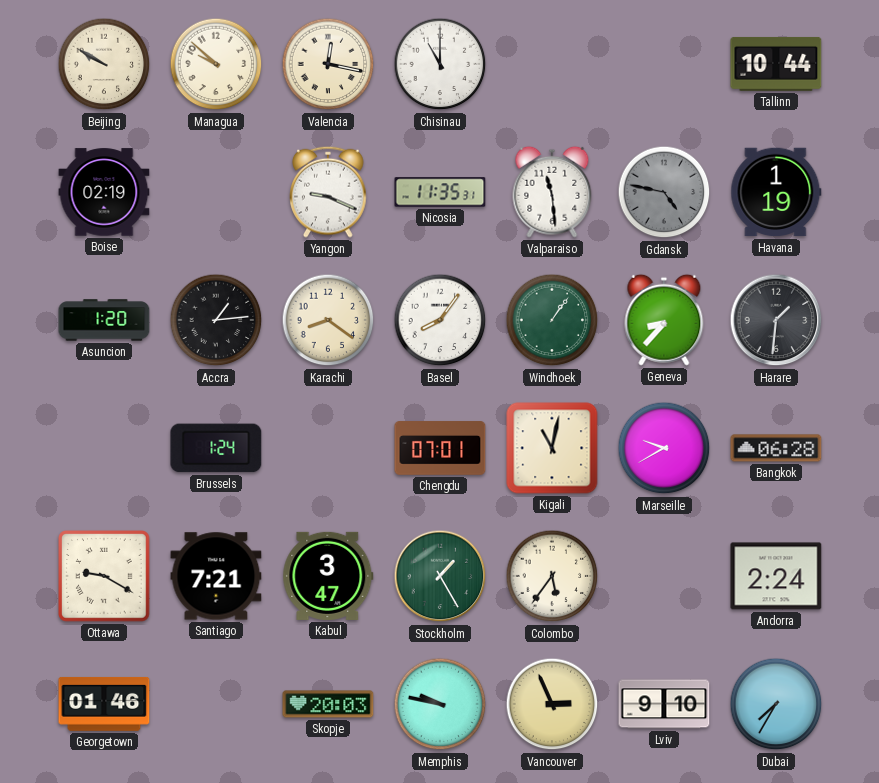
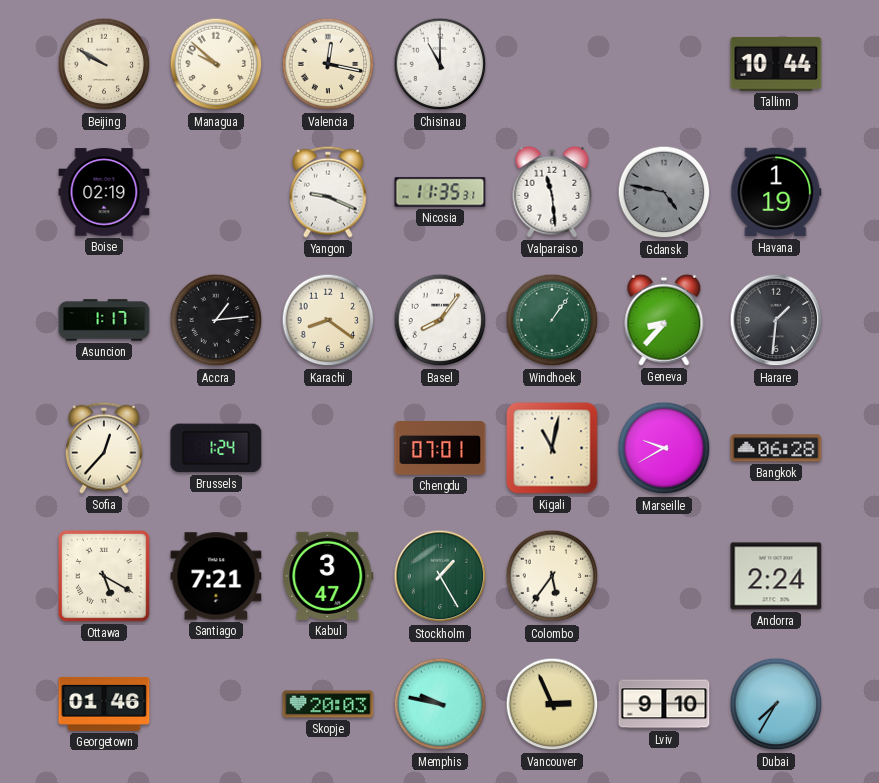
Asuncion: 1:20 -> 1:17 (104, 320)
Sofia: none -> 12:37 (104, 448)
Ottawa: 9:20 -> 5:20 (105, 577)
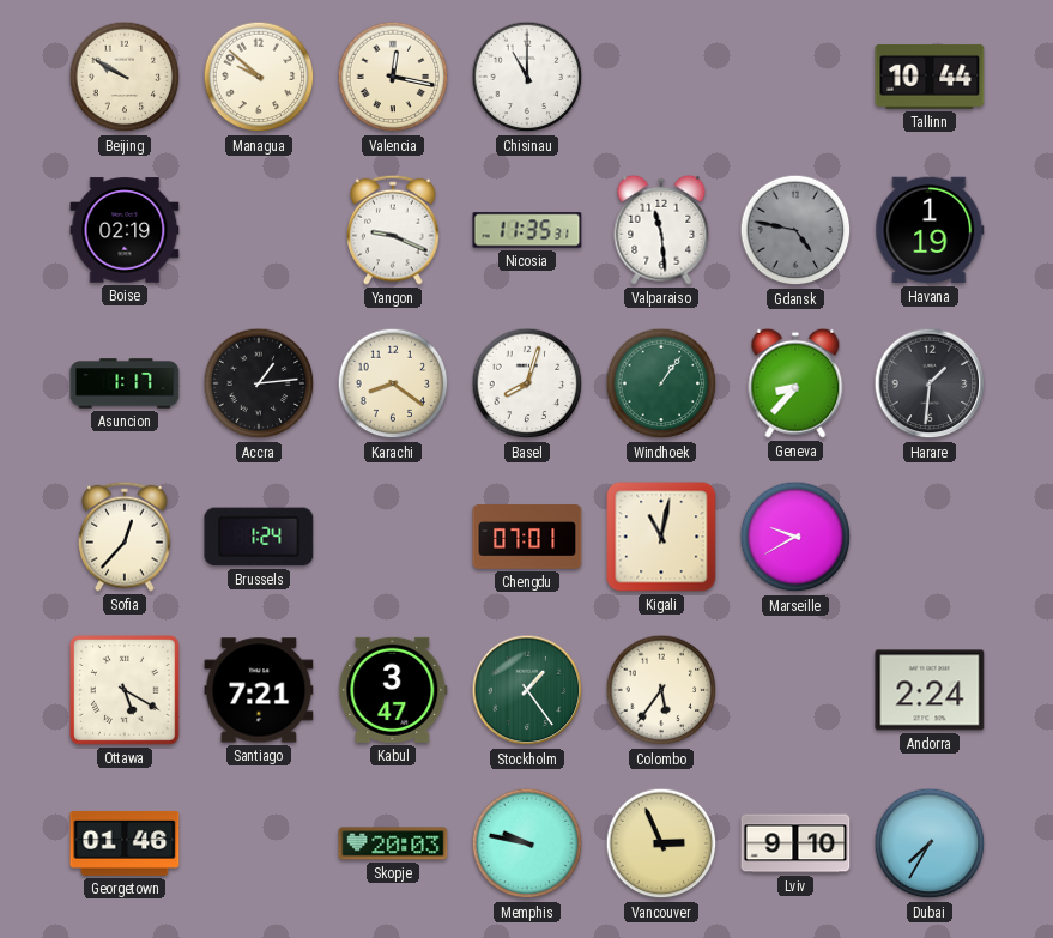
Basel: 8:06 -> 8:03 (527, 383)
Bangkok: 06:28 -> none (776, 448)
Stockholm: 1:25 -> 1:24 (527, 690)
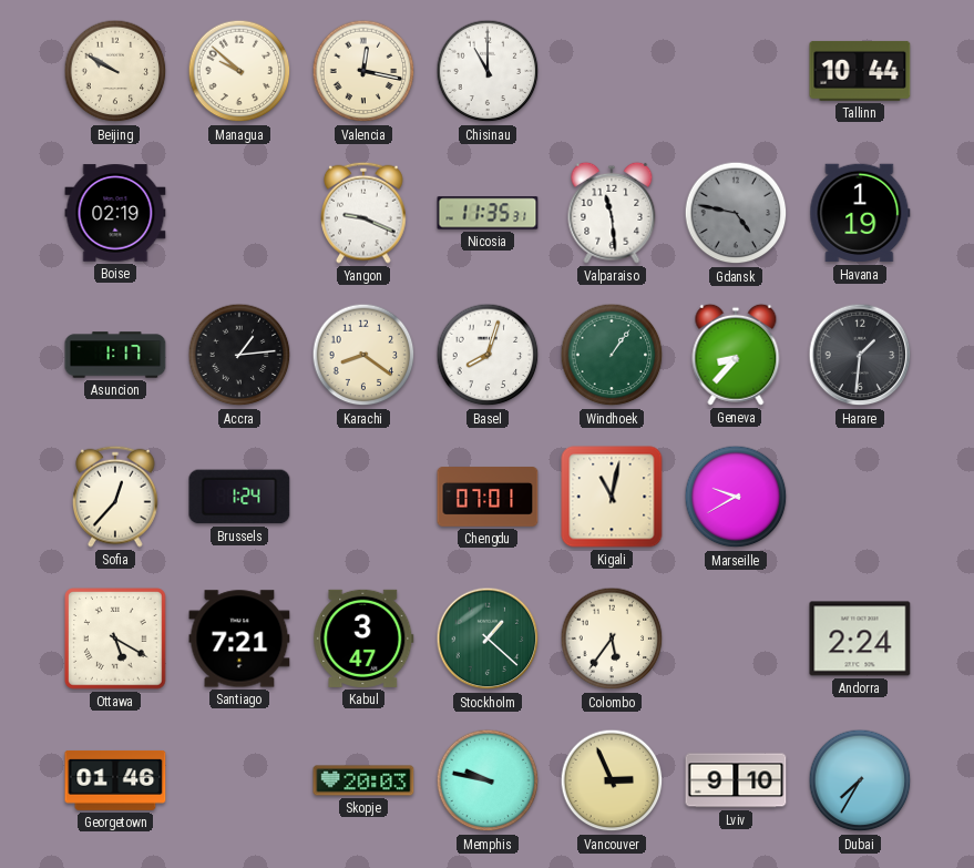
Stockholm: 1:24 -> 1:22 (488, 639)
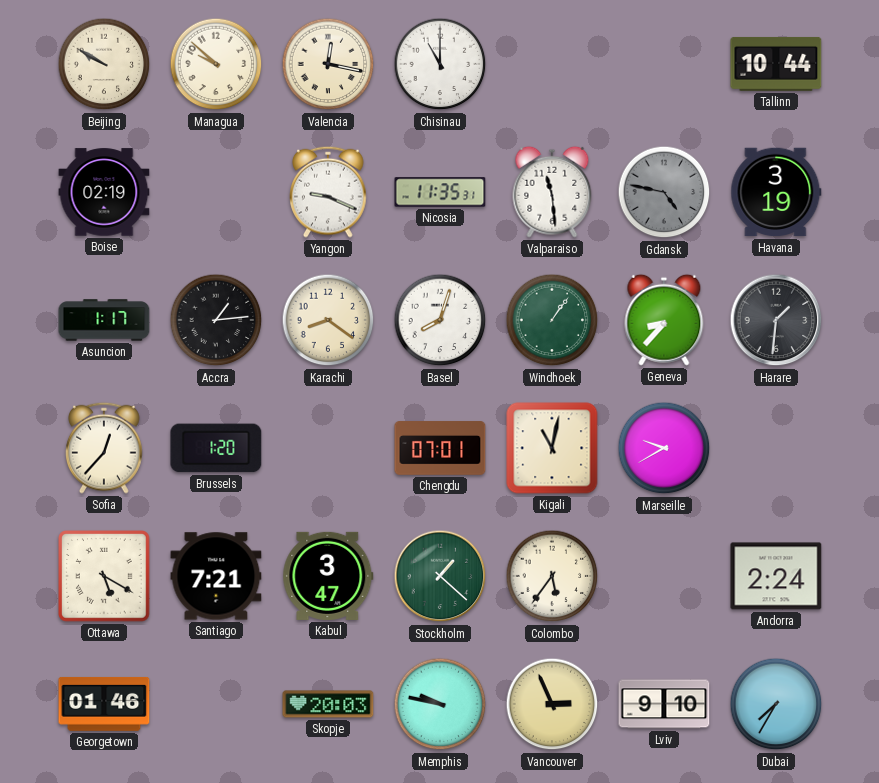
Havana: 1:19 -> 3:19 (776, 192)
Brussels: 1:24 -> 1:20 (216, 448)
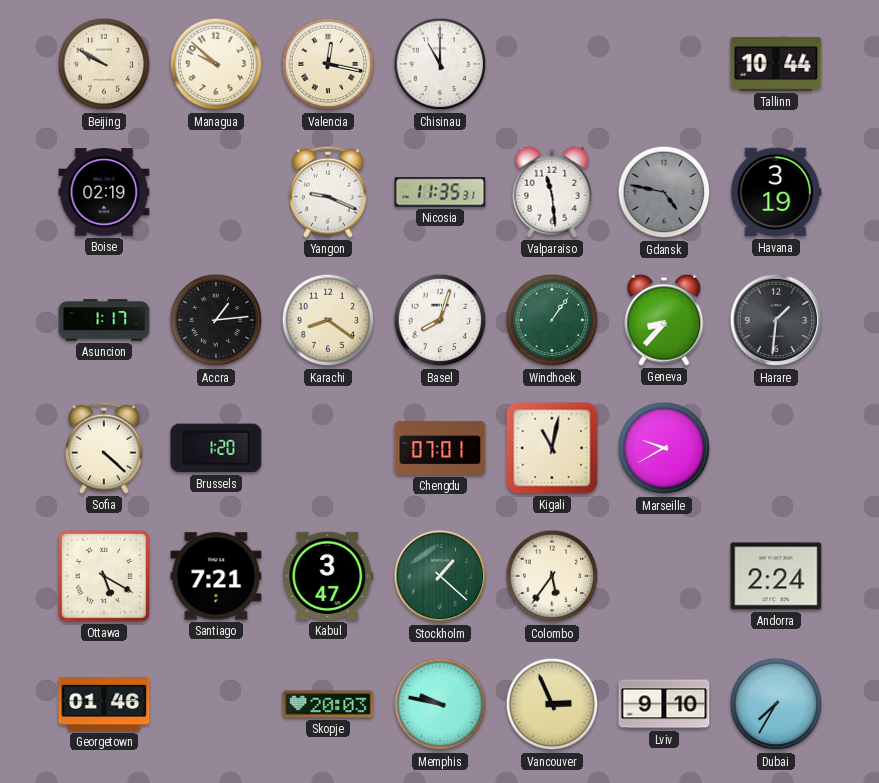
Sofia: 12:37 -> 4:22 (104, 448)
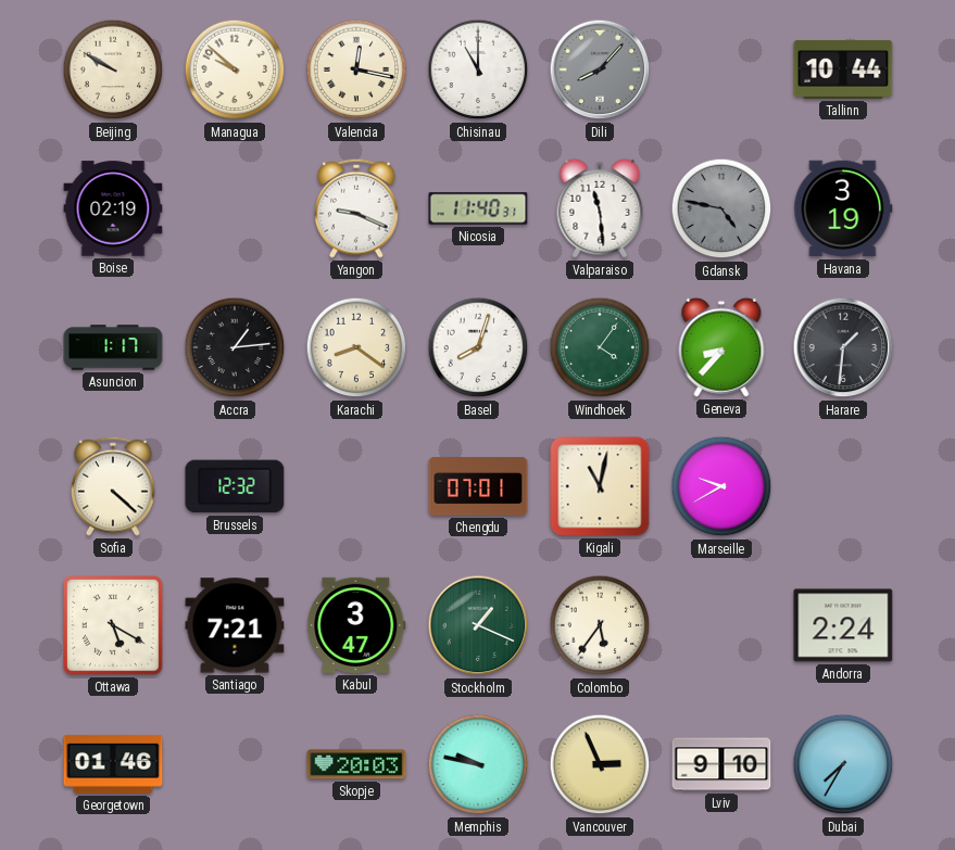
Dili: none -> 8:07 (600, 69)
Nicosia: 11:35 -> 11:40 (478, 208)
Windhoek: 1:06 -> 4:06 (600, 347)
Brussels: 1:20 -> 12:32 (235, 486)
Stockholm: 1:22 -> 1:19 (478, 625)
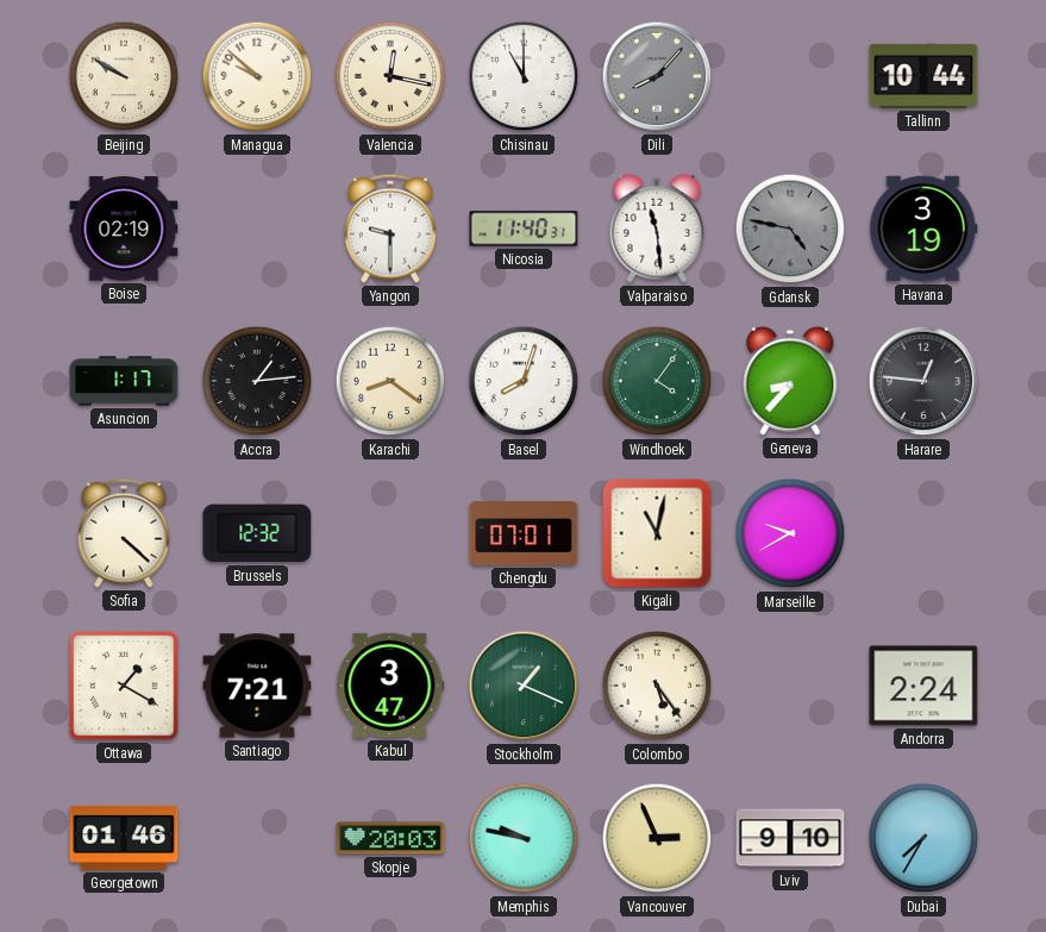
Yangon: 9:19 -> 9:30 (390, 229)
Harare: 1:31 -> 12:46 (923, 381)
Ottawa: 5:20 -> 1:20 (125, 687)
Colombo: 5:36 -> 5:24 (657, 686)
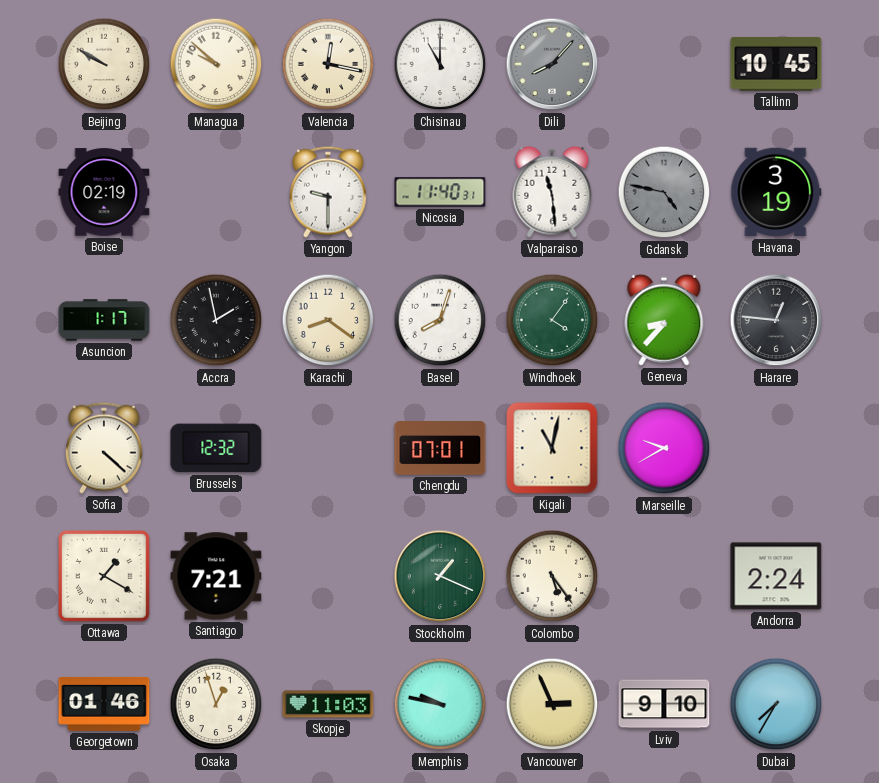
Tallinn: 10:44 -> 10:45 (776, 64)
Accra: 1:14 -> 1:58 (216, 320)
Kabul: 3:47 -> none (390, 686)
Osaka: none -> 12:57 (216, 704)
Skopje: 20:03 -> 11:03 (328, 704)
